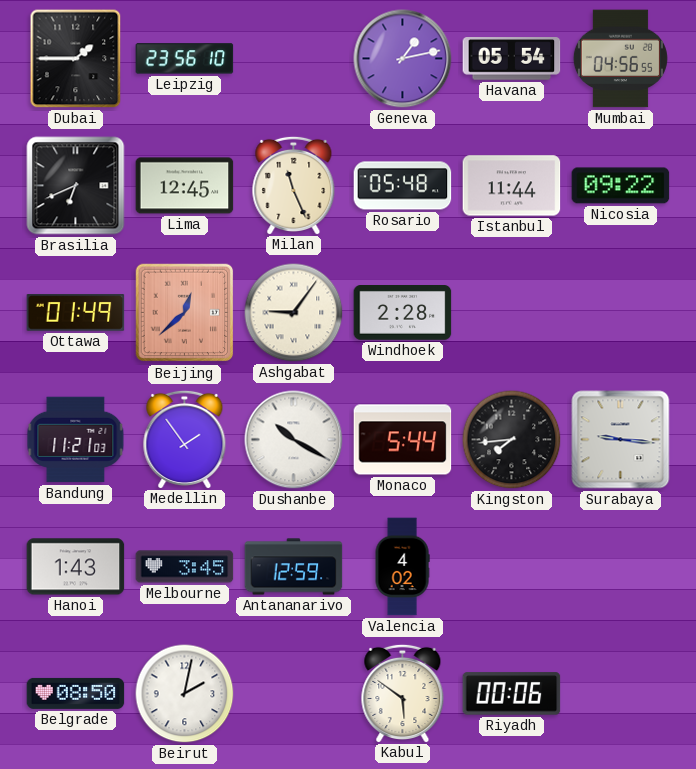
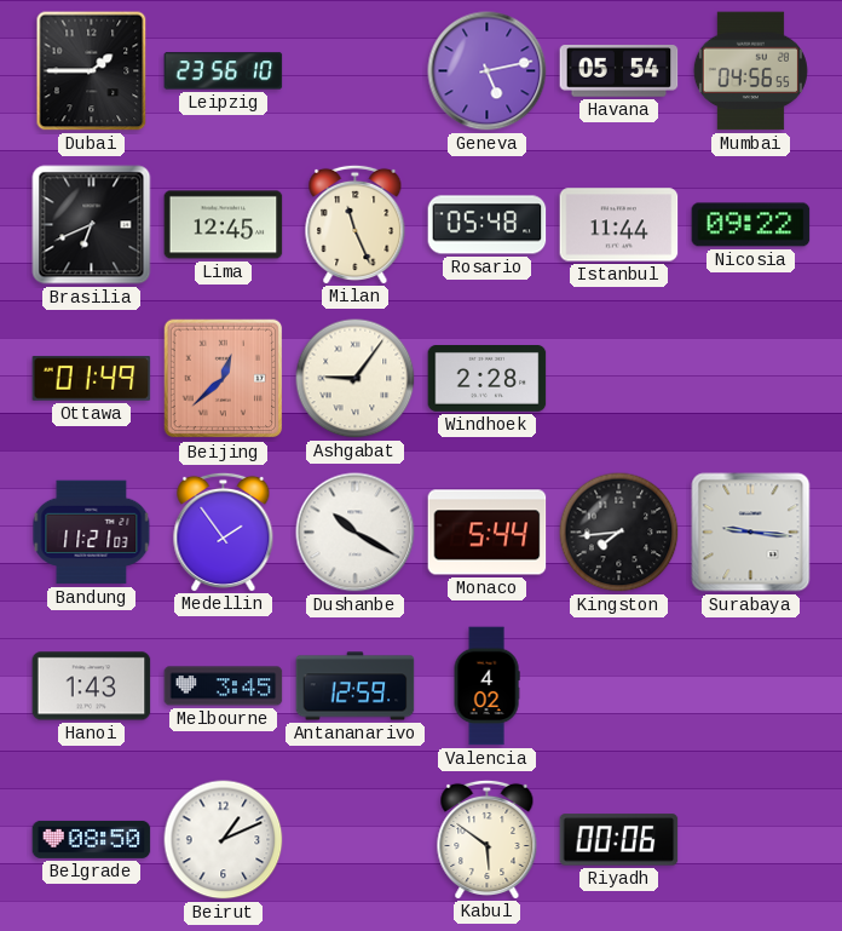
Geneva: 1:13 -> 5:13 (488, 71)
Beirut: 2:02 -> 1:11 (224, 840)
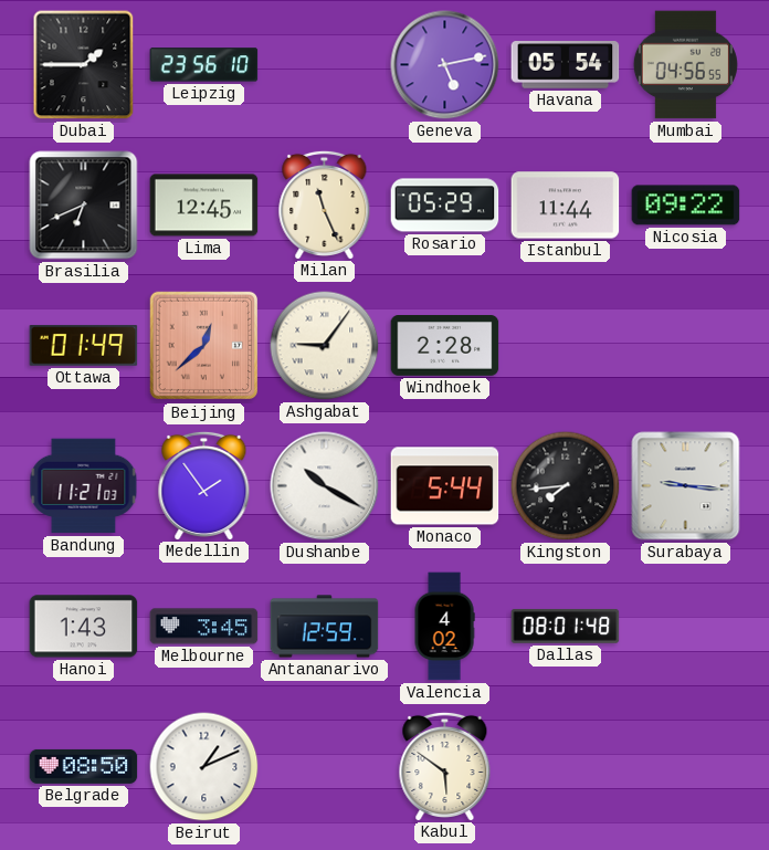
Rosario: 05:48 -> 05:29 (445, 206)
Dallas: none -> 08:01 (566, 627)
Riyadh: 00:06 -> none (619, 840)
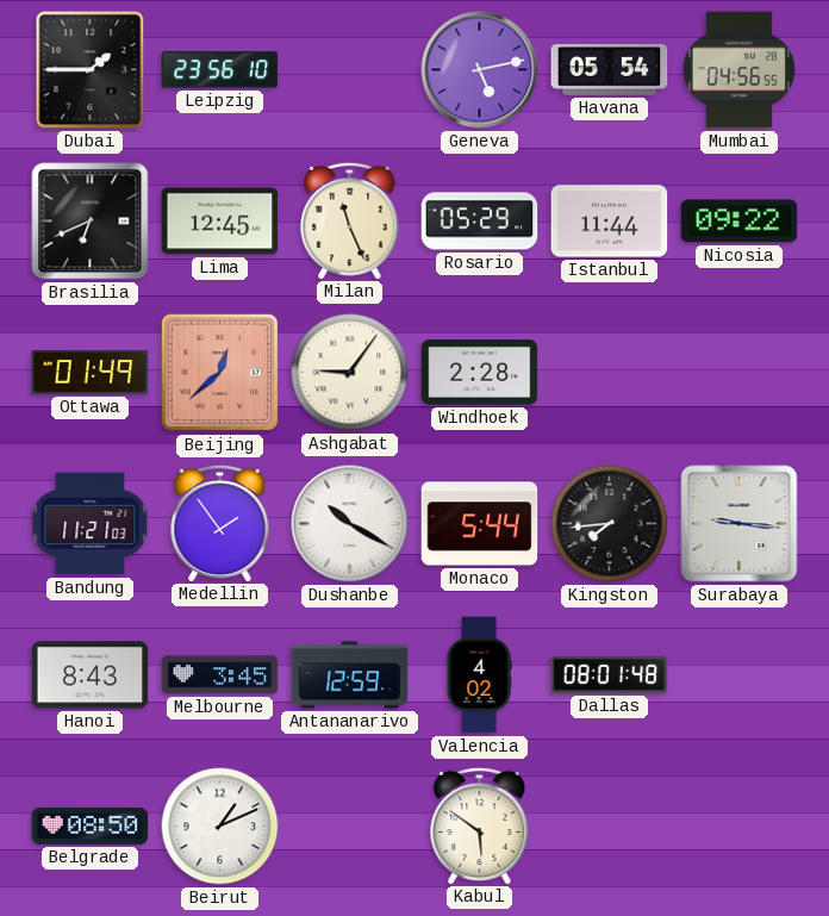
Hanoi: 1:43 -> 8:43 (91, 675)
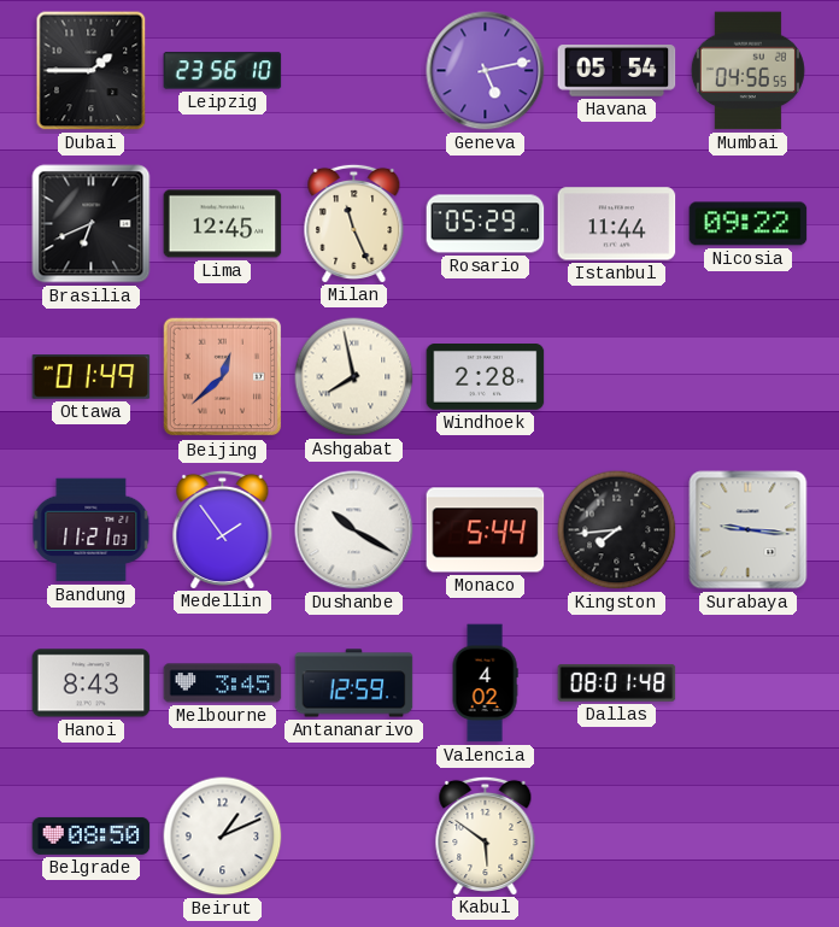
Ashgabat: 9:06 -> 7:58 (354, 377)
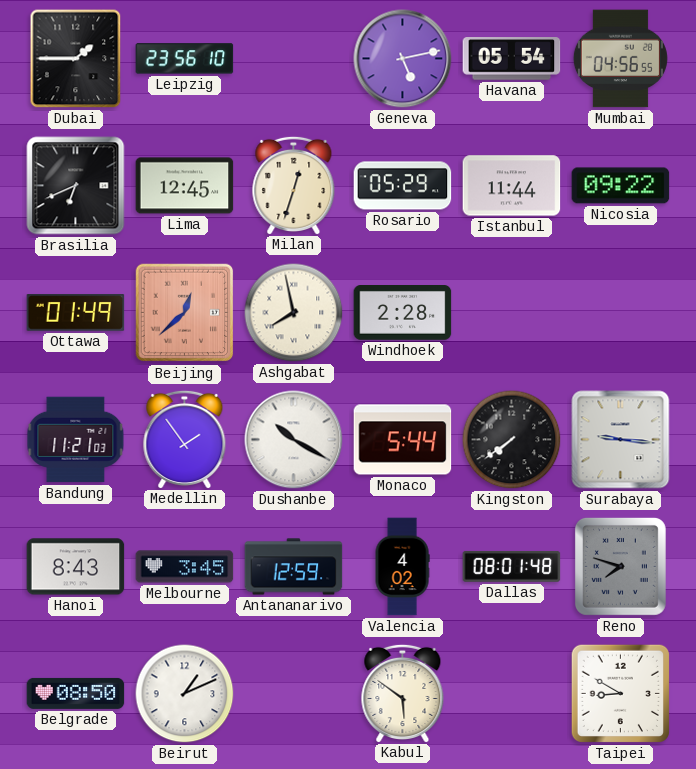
Milan: 11:26 -> 12:33 (294, 185)
Kingston: 7:44 -> 7:39 (512, 440)
Reno: none -> 7:48 (620, 566)
Taipei: none -> 8:50 (620, 693)
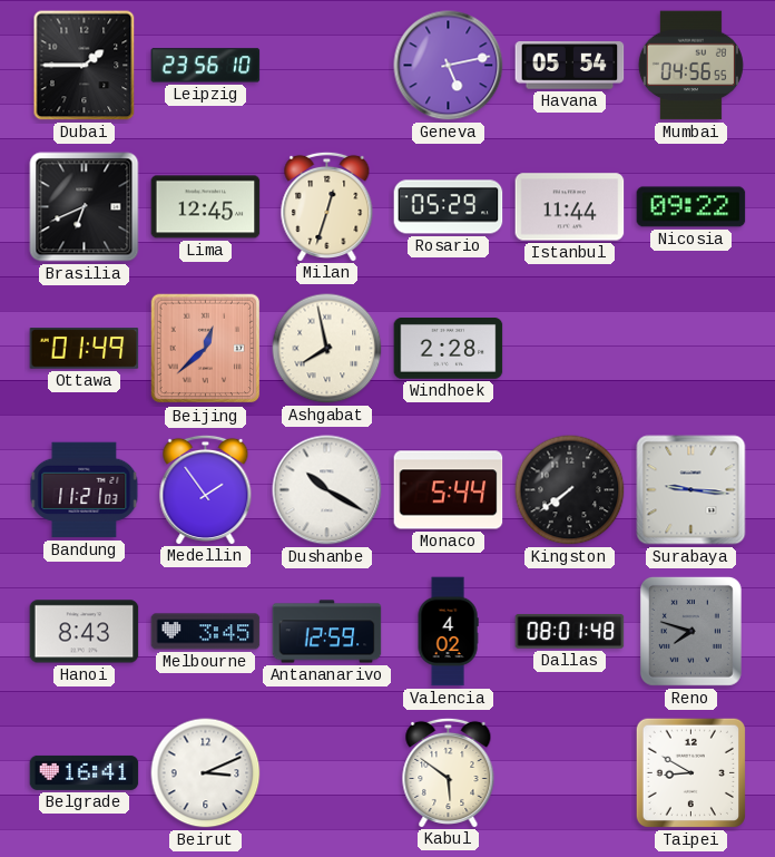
Belgrade: 08:50 -> 16:41 (85, 772)
Beirut: 1:11 -> 3:11 (206, 773)
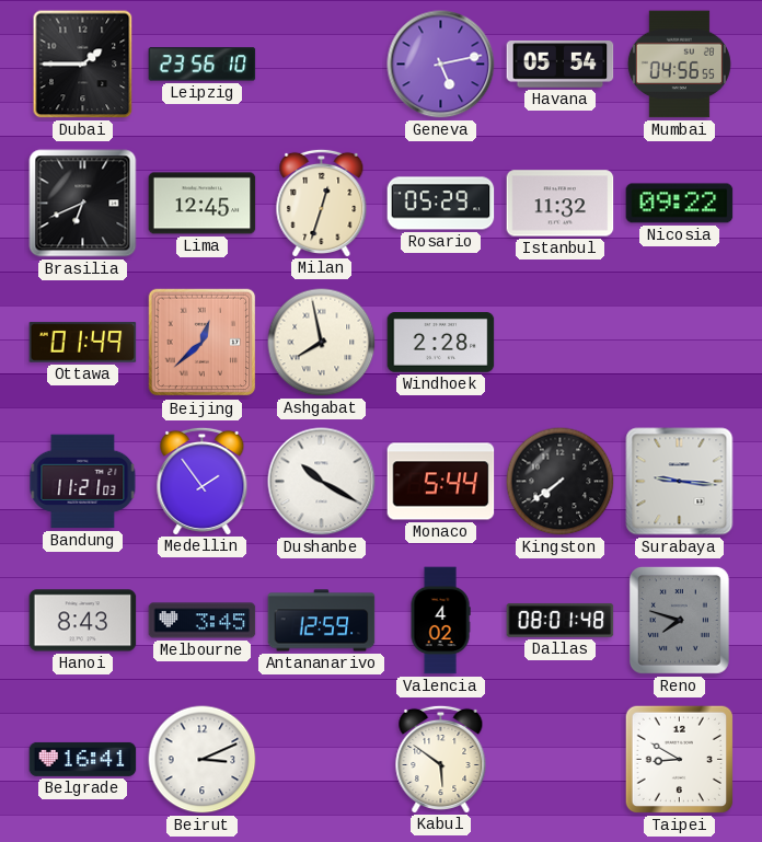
Istanbul: 11:44 -> 11:32 (561, 204)
